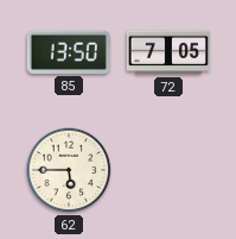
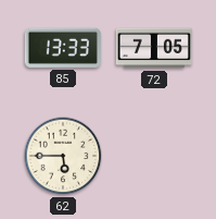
85: 13:50 -> 13:33 (63, 48)
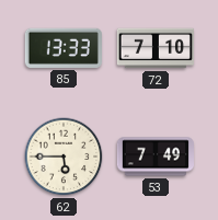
72: 7:05 -> 7:10 (154, 48)
53: none -> 7:49 (156, 157)
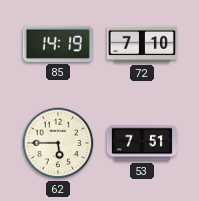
85: 13:33 -> 14:19 (58, 44)
53: 7:49 -> 7:51 (142, 143)
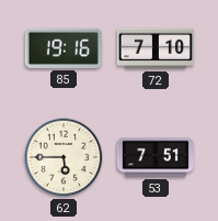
85: 14:19 -> 19:16 (64, 48)
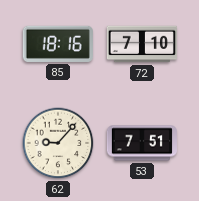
85: 19:16 -> 18:16 (58, 44)
62: 5:45 -> 9:07 (58, 143)
